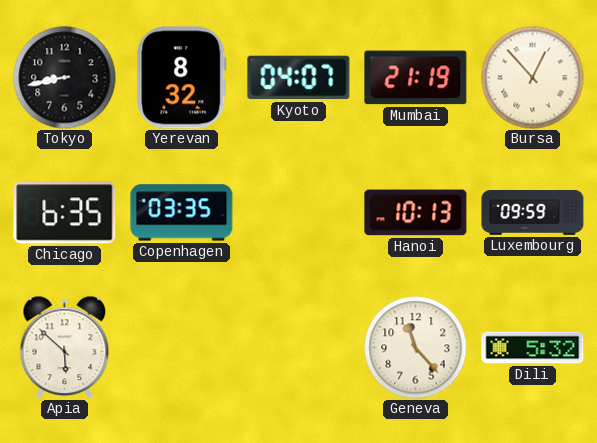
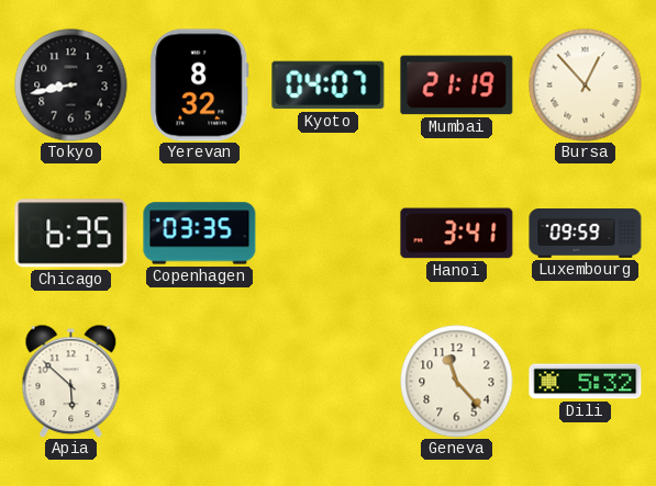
Hanoi: 10:13 -> 3:41 (457, 234)
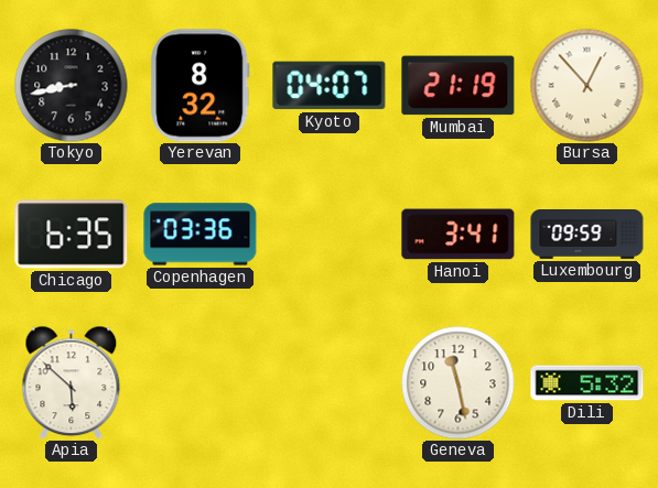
Copenhagen: 03:35 -> 03:36 (201, 235)
Geneva: 11:23 -> 11:28 (459, 383)
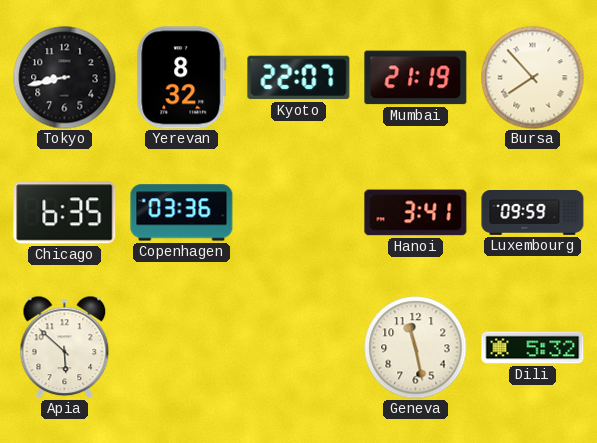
Kyoto: 04:07 -> 22:07 (299, 78)
Bursa: 12:53 -> 7:53 (533, 78)
